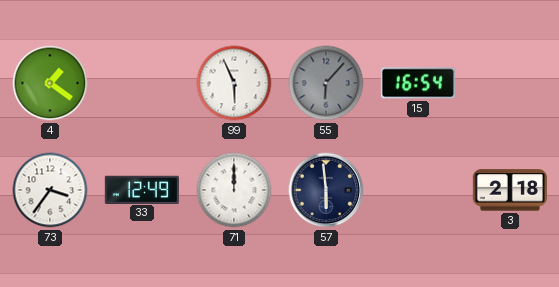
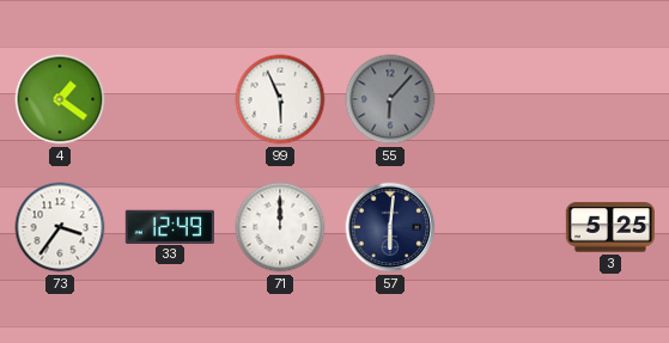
15: 16:54 -> none (418, 83)
57: 5:59 -> 6:01 (390, 227)
3: 2:18 -> 5:25 (610, 227)
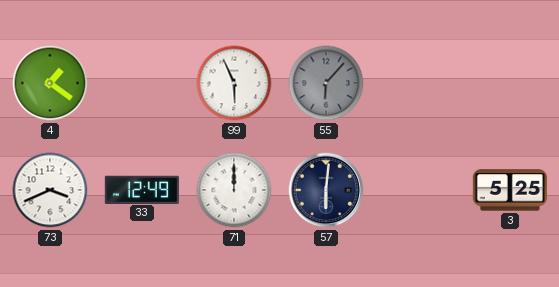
73: 3:36 -> 3:41 (50, 190)
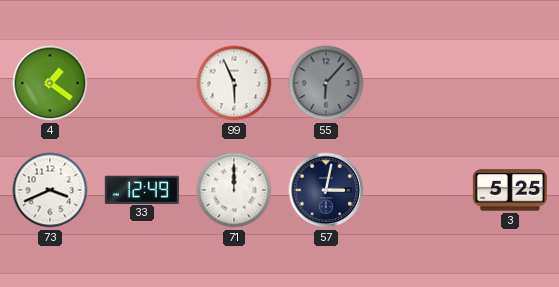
57: 6:01 -> 3:02 (326, 190)
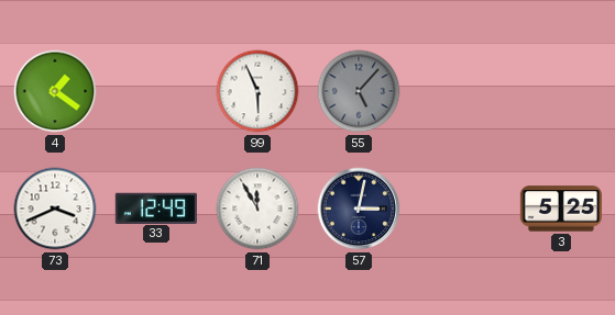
55: 6:07 -> 5:07 (359, 91)
71: 12:00 -> 11:55 (257, 209)
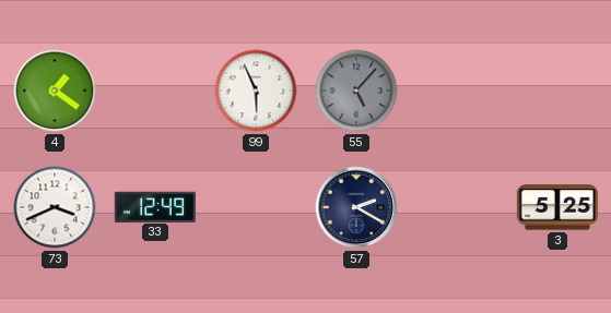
71: 11:55 -> none (257, 209)
57: 3:02 -> 2:20 (356, 207)
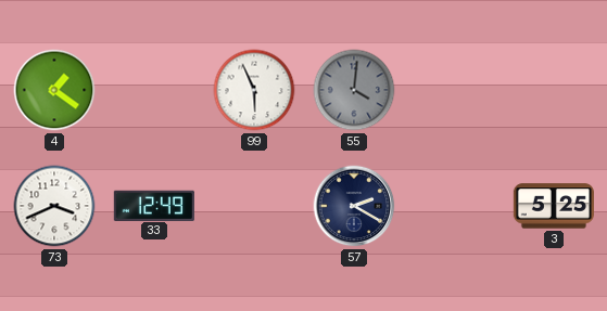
55: 5:07 -> 4:01 (354, 90)
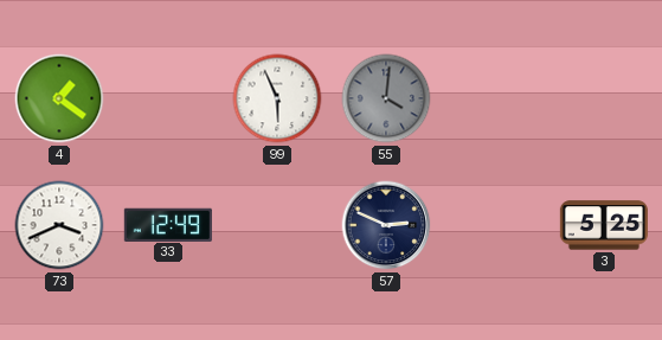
57: 2:20 -> 2:49 (386, 225)
